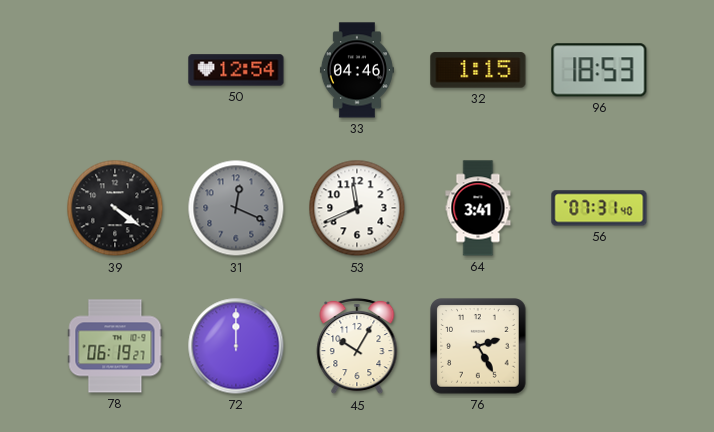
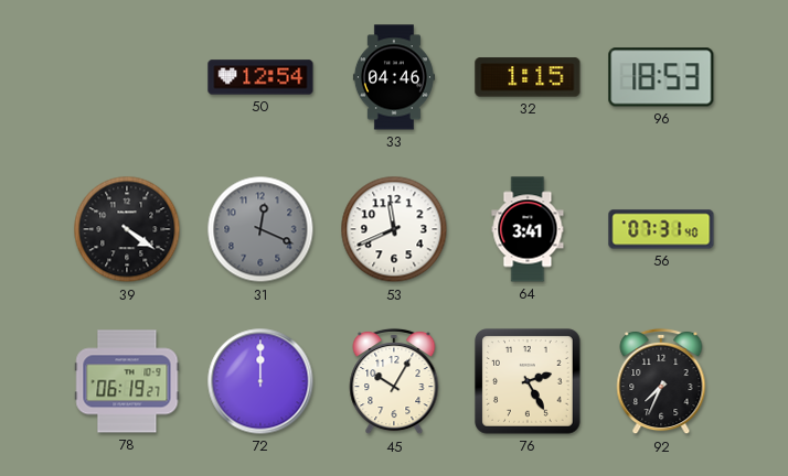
92: none -> 7:34 (661, 381)
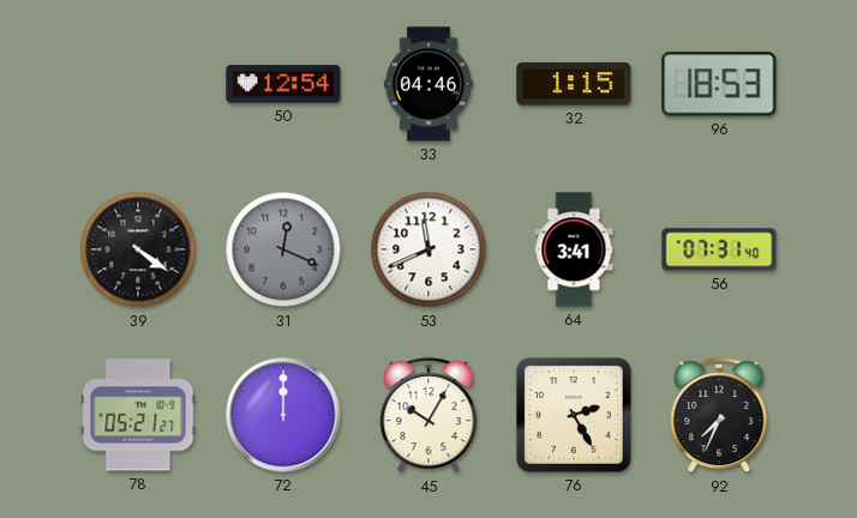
78: 06:19 -> 05:21 (138, 415)
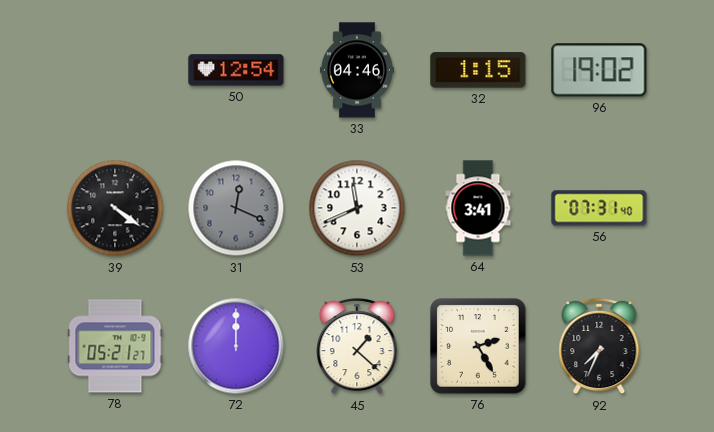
96: 18:53 -> 19:02 (599, 70)
45: 10:05 -> 1:22 (357, 346)
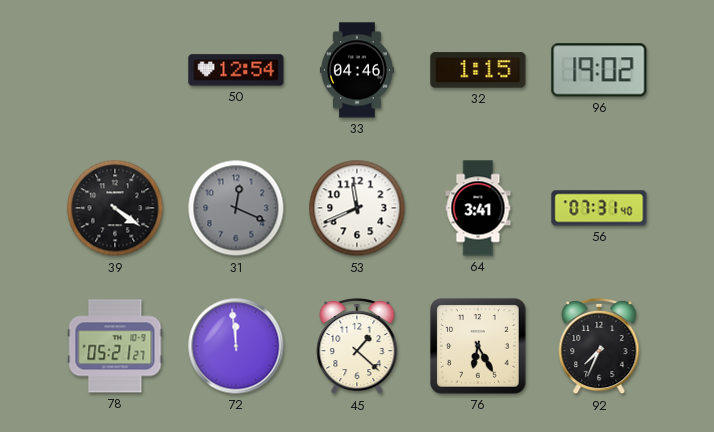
72: 12:00 -> 11:59 (236, 346)
76: 2:25 -> 6:25 (478, 346)
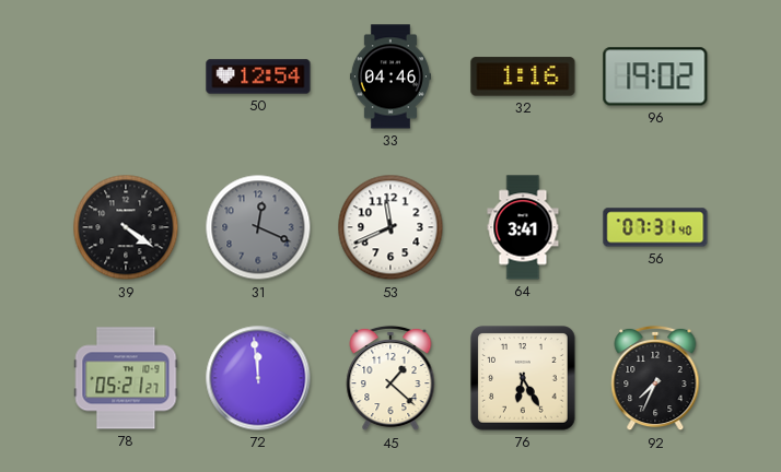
32: 1:15 -> 1:16 (523, 76)
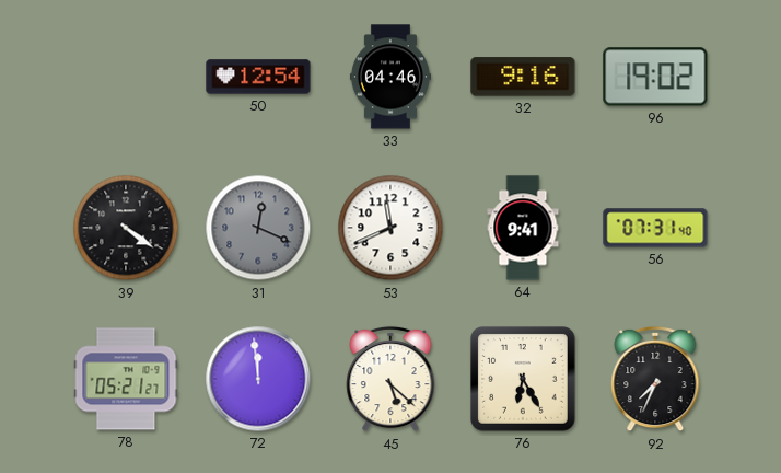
32: 1:16 -> 9:16 (523, 77)
64: 3:41 -> 9:41 (523, 228)
45: 1:22 -> 5:22 (391, 379)
